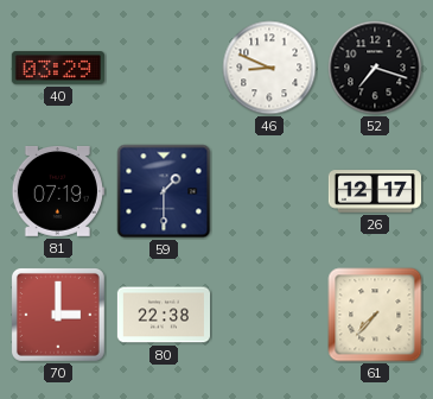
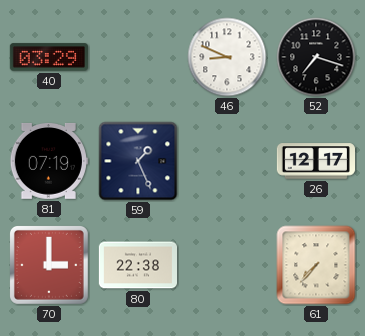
59: 1:30 -> 1:26 (138, 161)
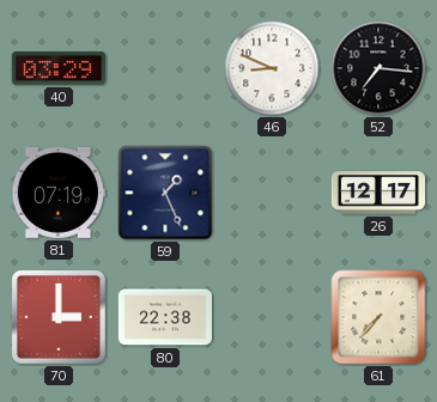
52: 7:18 -> 7:16 (378, 68)
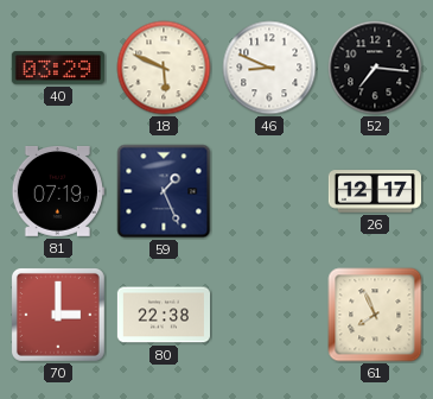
18: none -> 5:49 (164, 68)
61: 7:37 -> 7:56 (375, 315)
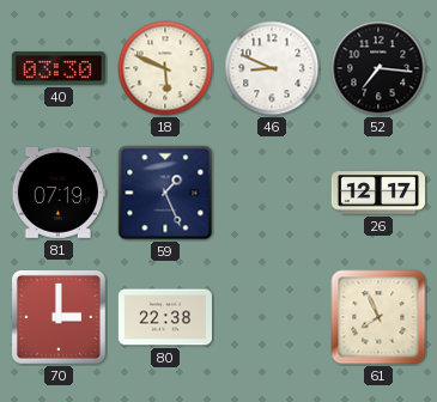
40: 03:29 -> 03:30 (59, 68)
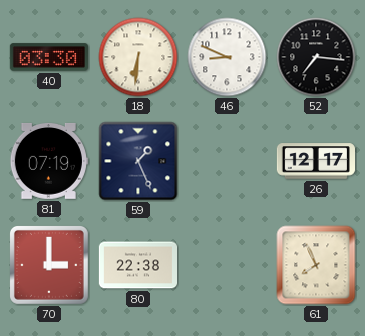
18: 5:49 -> 6:31 (138, 57)
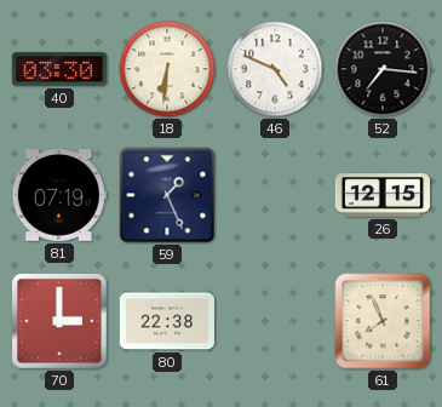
46: 8:49 -> 4:49 (275, 69)
26: 12:17 -> 12:15 (381, 195)
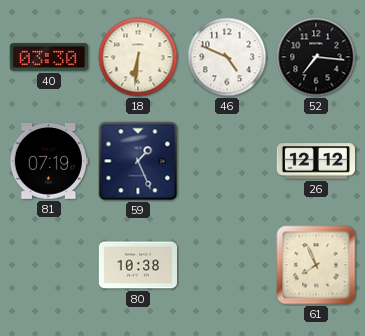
26: 12:15 -> 12:12 (315, 161)
70: 3:00 -> none (59, 321)
80: 22:38 -> 10:38 (137, 265)
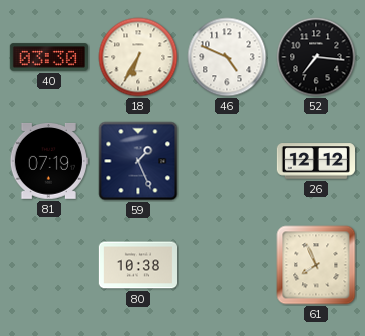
18: 6:31 -> 6:35 (138, 57)
